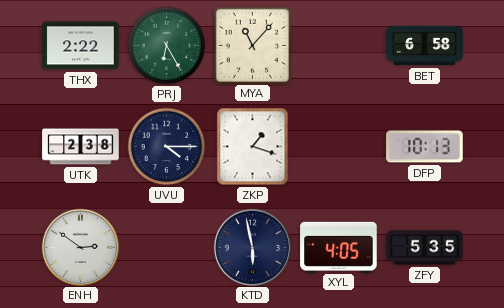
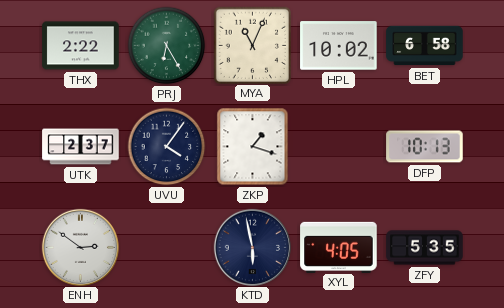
MYA: 11:07 -> 11:04 (252, 45)
HPL: none -> 10:02 (339, 46)
UTK: 2:38 -> 2:37 (81, 147)
UVU: 4:15 -> 4:06 (167, 147)
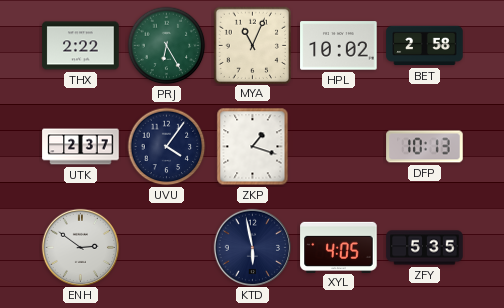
BET: 6:58 -> 2:58 (425, 46)
